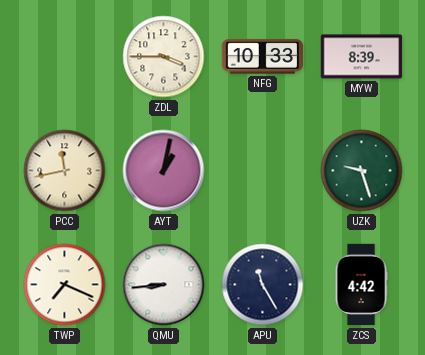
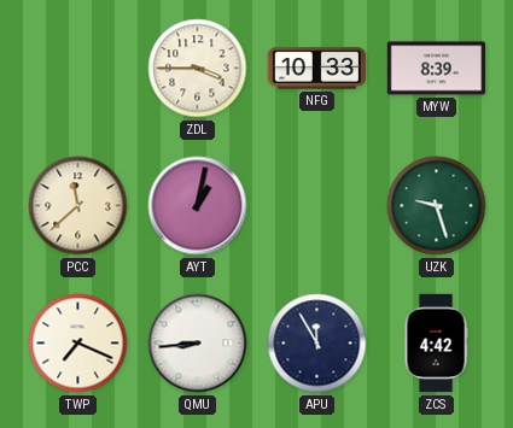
PCC: 11:43 -> 11:38 (78, 206)
APU: 11:25 -> 11:55 (317, 344)
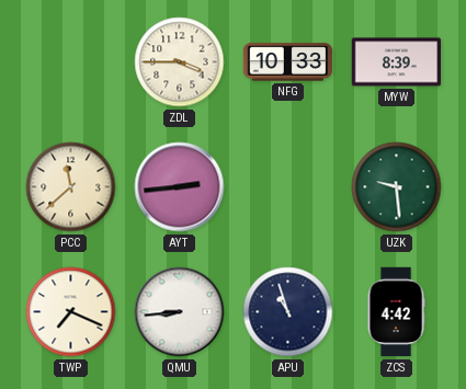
AYT: 1:02 -> 2:44 (180, 187)
UZK: 9:27 -> 9:29 (397, 187)
APU: 11:55 -> 10:57 (288, 312)
